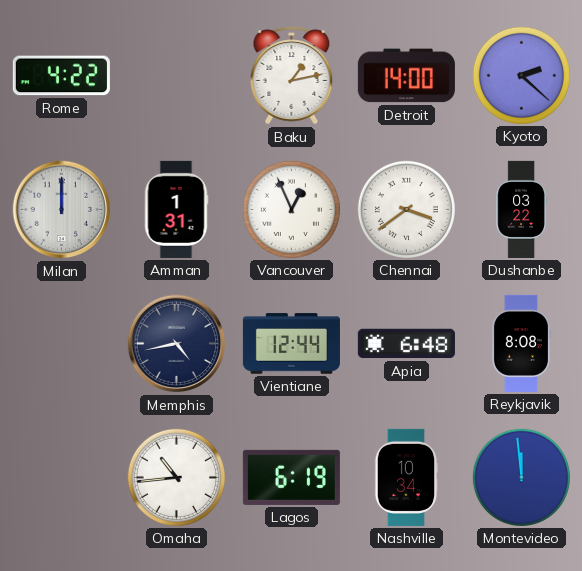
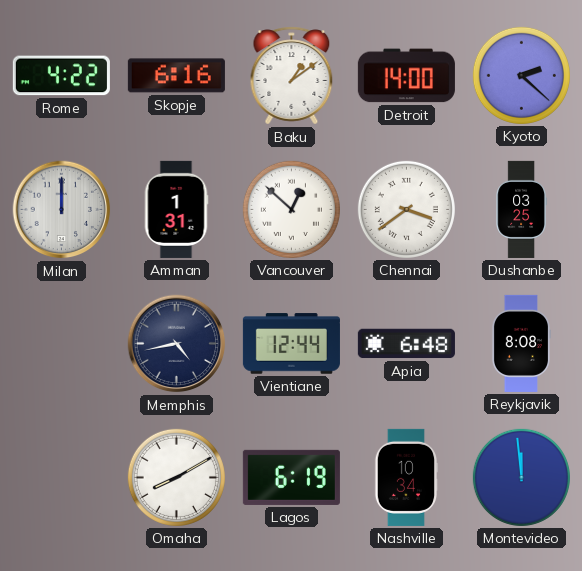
Skopje: none -> 6:16 (176, 76)
Baku: 1:13 -> 1:09 (292, 76)
Vancouver: 12:56 -> 12:52 (291, 209)
Dushanbe: 03:22 -> 03:25 (521, 209)
Omaha: 10:44 -> 8:10 (176, 477)
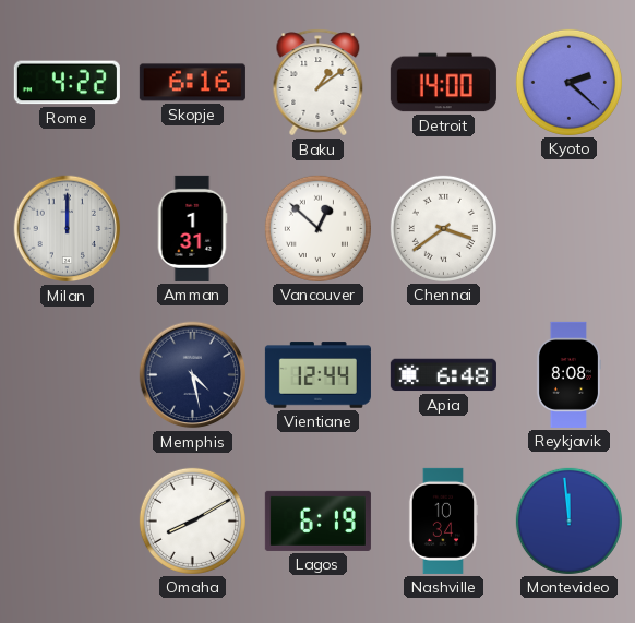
Dushanbe: 03:25 -> none (521, 209)
Memphis: 4:43 -> 4:28 (193, 375)
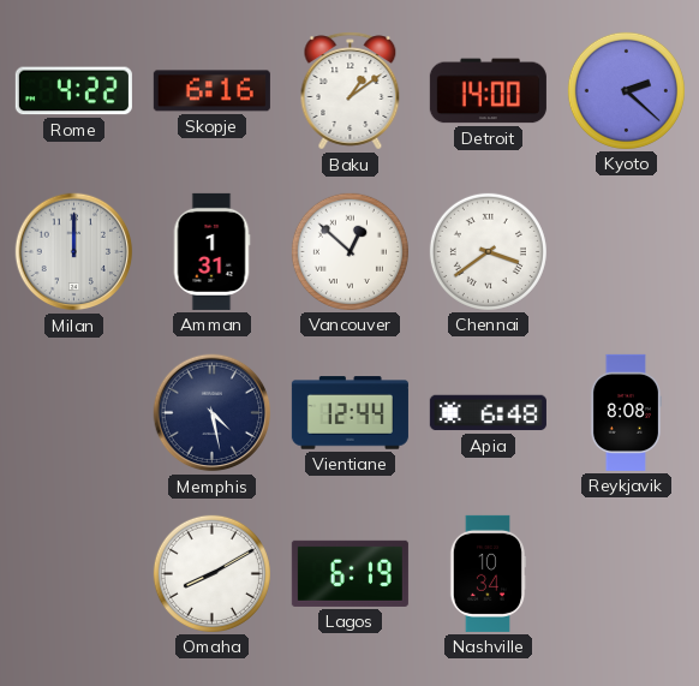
Montevideo: 11:59 -> none (568, 520)
